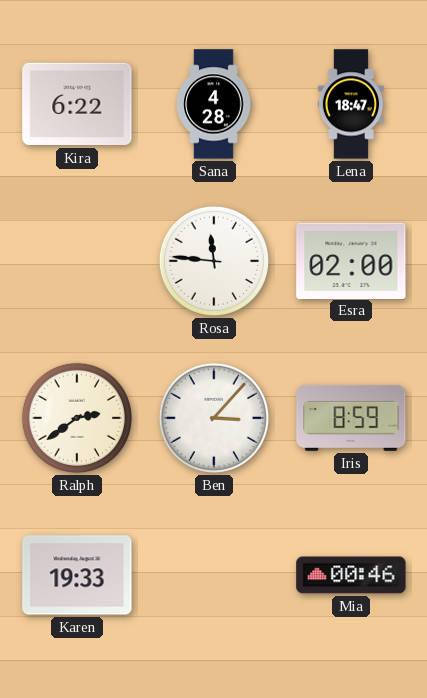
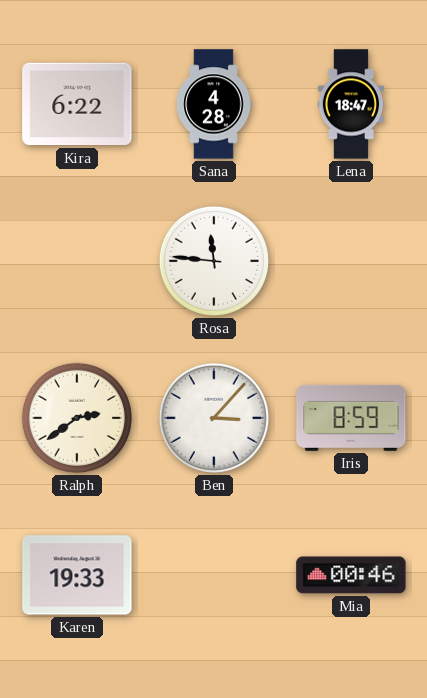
Esra: 02:00 -> none (351, 260)
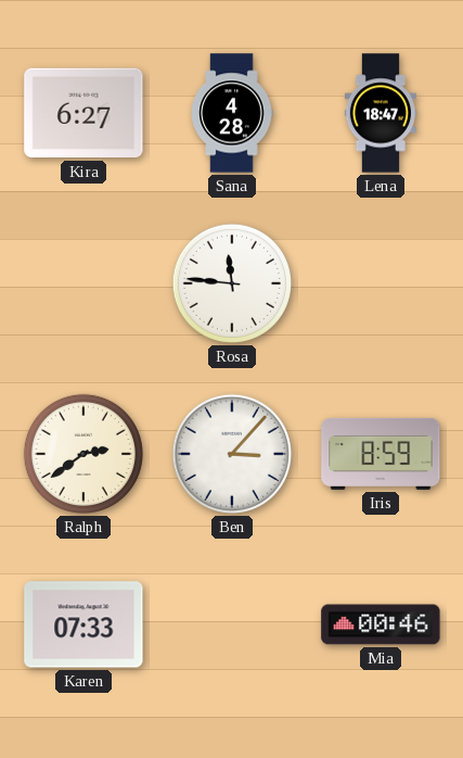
Kira: 6:22 -> 6:27 (83, 113)
Karen: 19:33 -> 07:33 (83, 624)
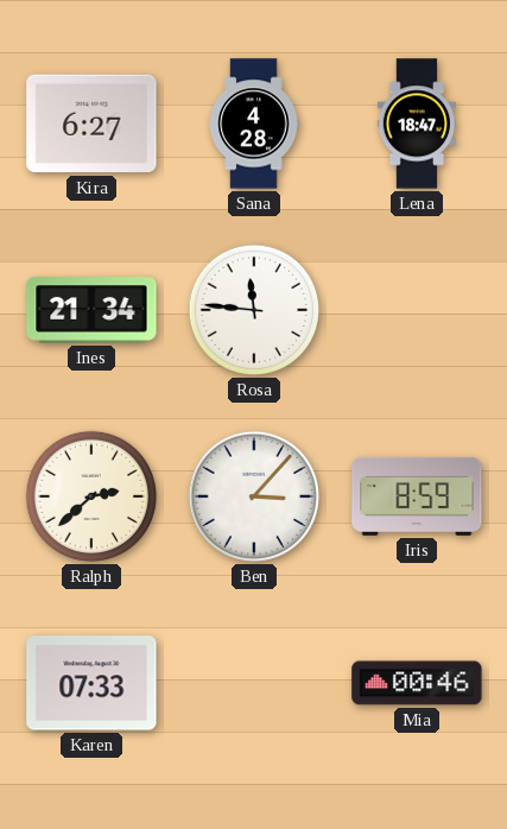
Ines: none -> 21:34 (91, 310)
Ralph: 2:39 -> 2:38 (91, 496)
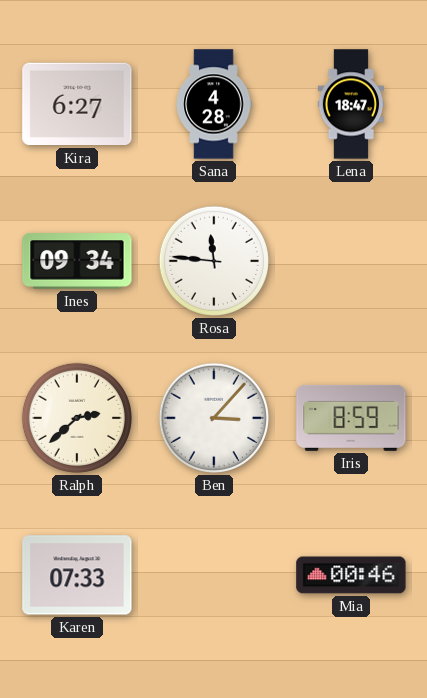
Ines: 21:34 -> 09:34 (77, 261)
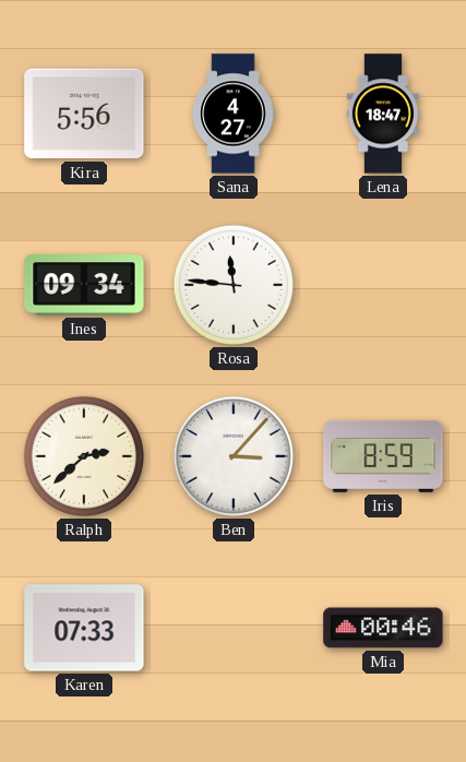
Kira: 6:27 -> 5:56 (84, 114)
Sana: 4:28 -> 4:27 (234, 114)
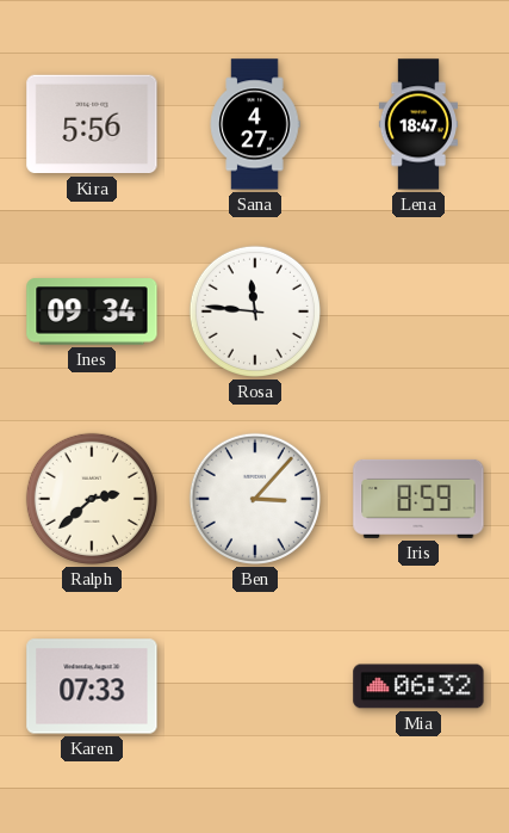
Mia: 00:46 -> 06:32 (418, 686)
